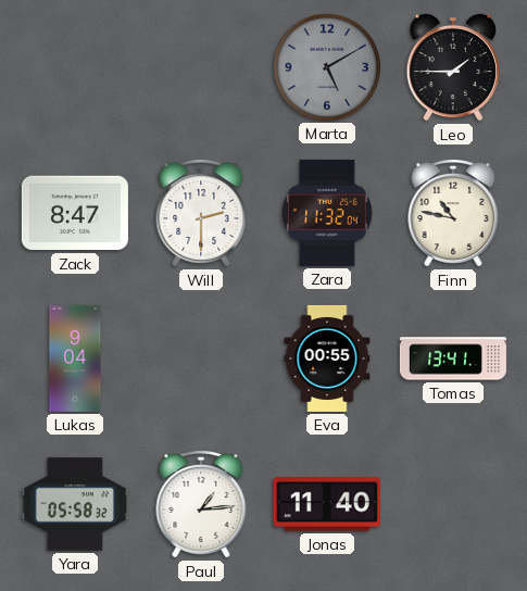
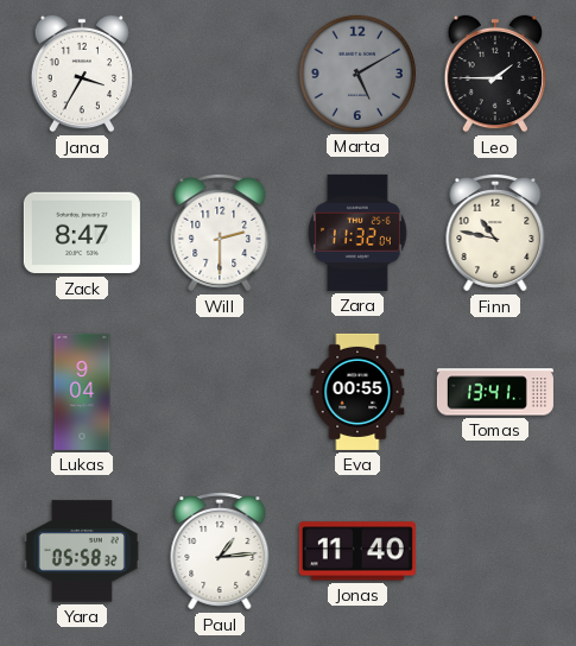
Jana: none -> 3:35 (81, 74)
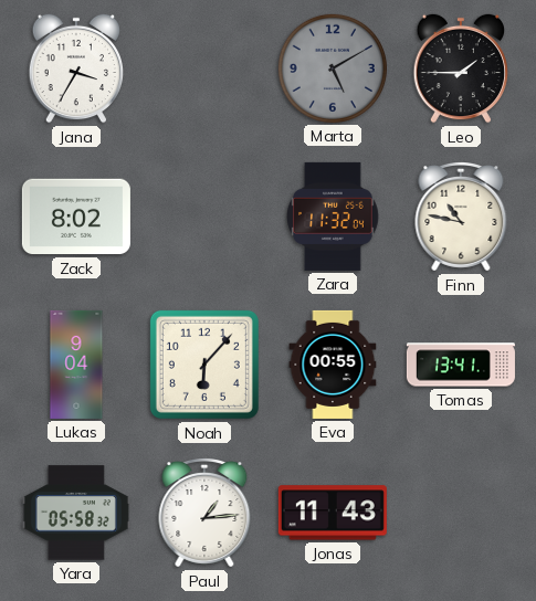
Zack: 8:47 -> 8:02 (76, 217)
Will: 2:30 -> none (220, 234)
Noah: none -> 6:07 (204, 365)
Jonas: 11:40 -> 11:43 (333, 513)
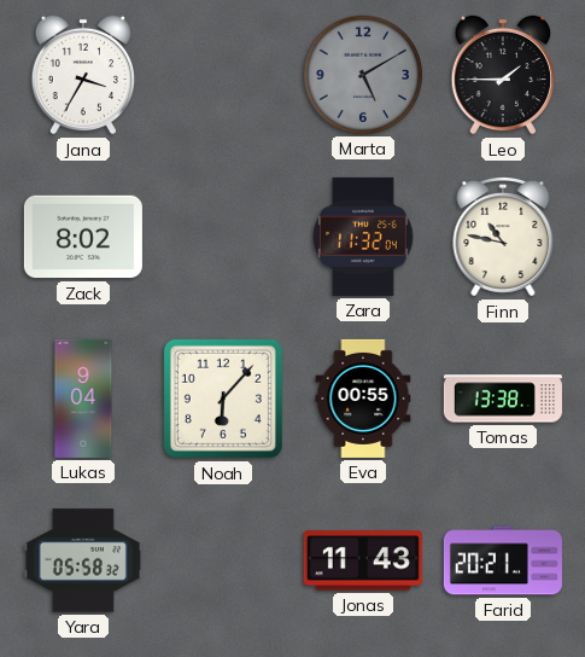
Tomas: 13:41 -> 13:38 (503, 399)
Paul: 1:14 -> none (204, 514)
Farid: none -> 20:21 (503, 560)
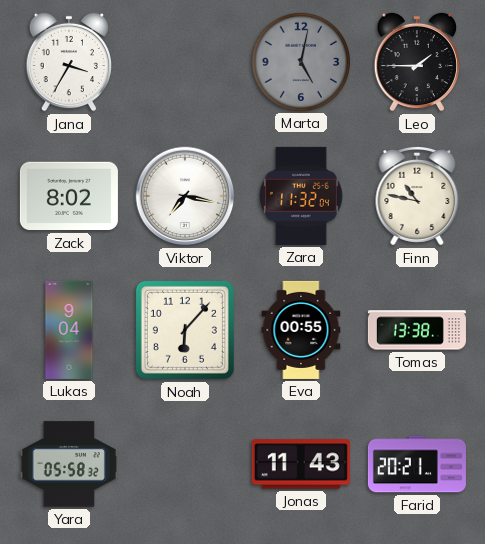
Marta: 5:10 -> 5:02 (301, 62)
Viktor: none -> 7:17 (185, 196)
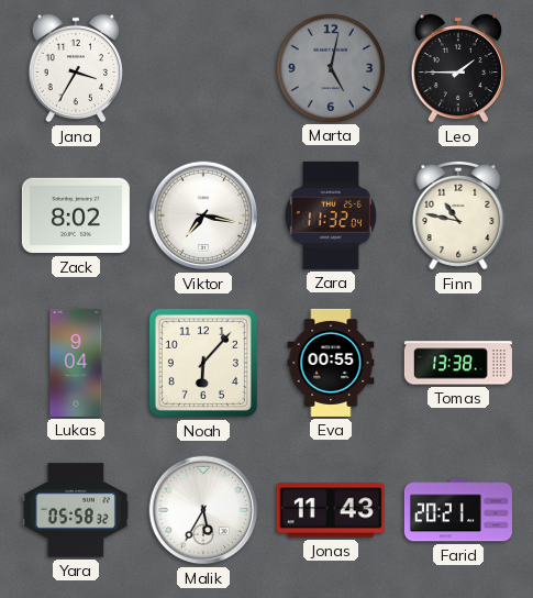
Malik: none -> 5:35 (203, 510)
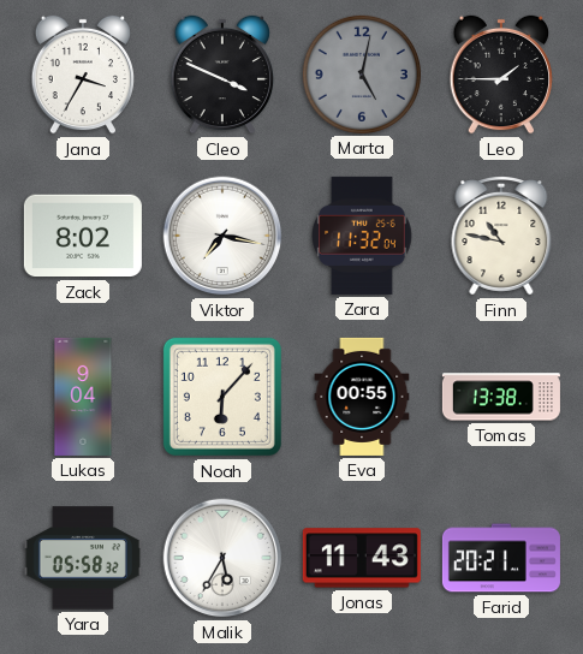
Cleo: none -> 3:49 (221, 75)
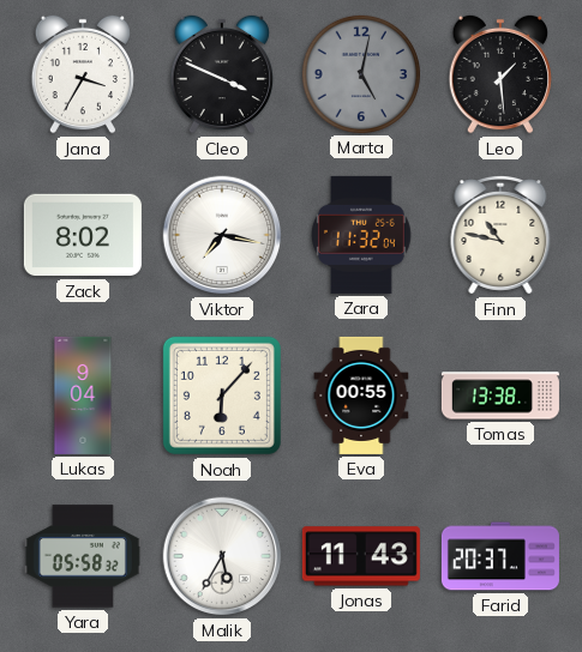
Leo: 1:45 -> 1:29 (499, 74)
Farid: 20:21 -> 20:37 (500, 556)
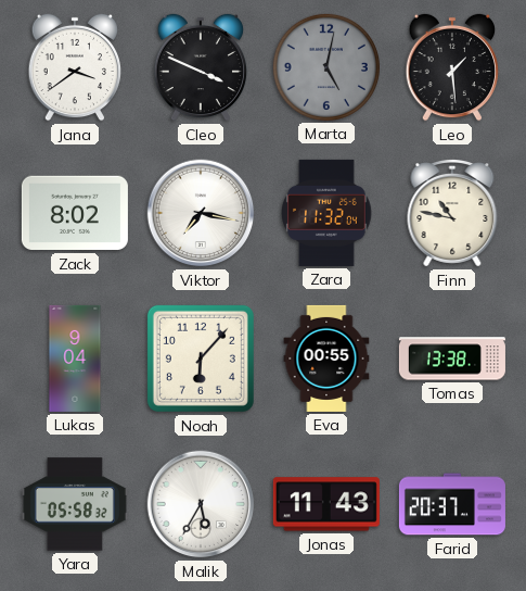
Jana: 3:35 -> 3:39 (74, 67)
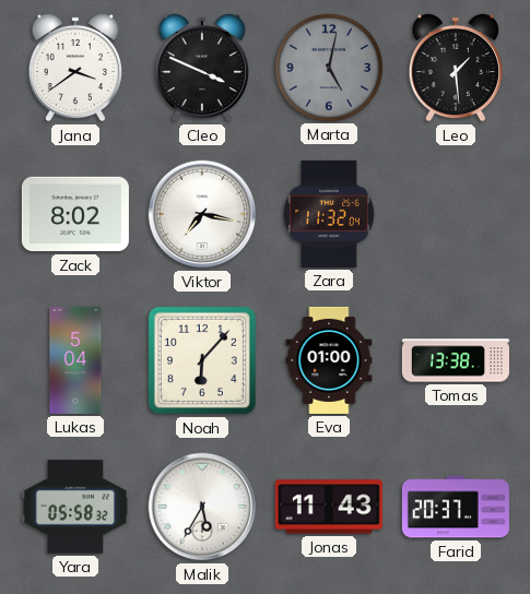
Finn: 10:47 -> none (452, 214)
Lukas: 9:04 -> 5:04 (75, 360)
Eva: 00:55 -> 01:00 (329, 360)
